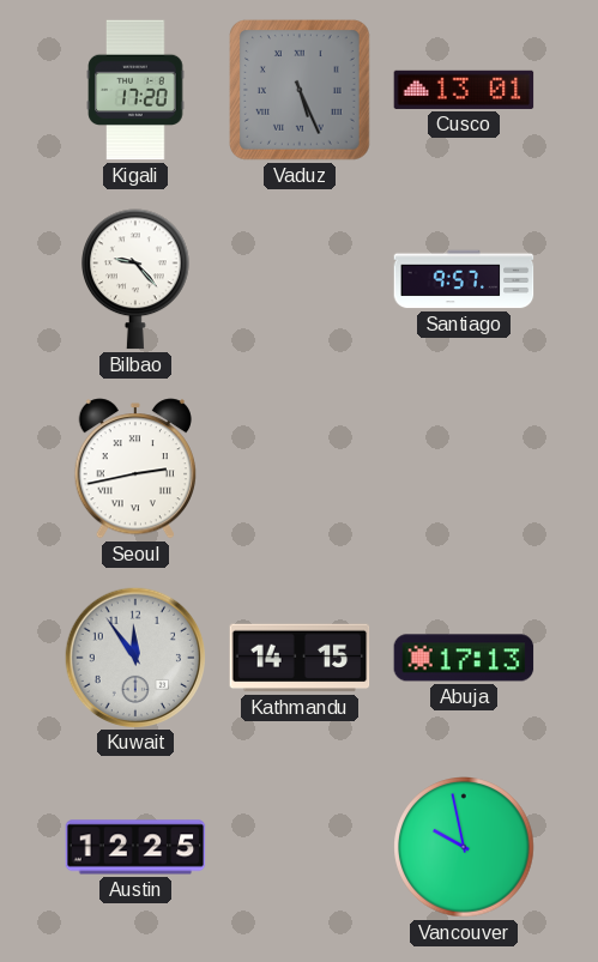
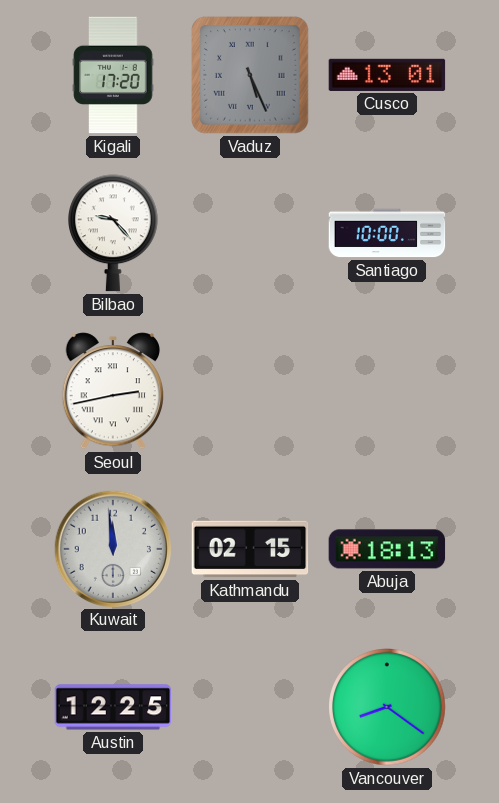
Santiago: 9:57 -> 10:00 (387, 233)
Kuwait: 11:54 -> 11:59 (112, 548)
Kathmandu: 14:15 -> 02:15 (250, 549)
Abuja: 17:13 -> 18:13 (387, 549)
Vancouver: 9:58 -> 8:21 (387, 707)
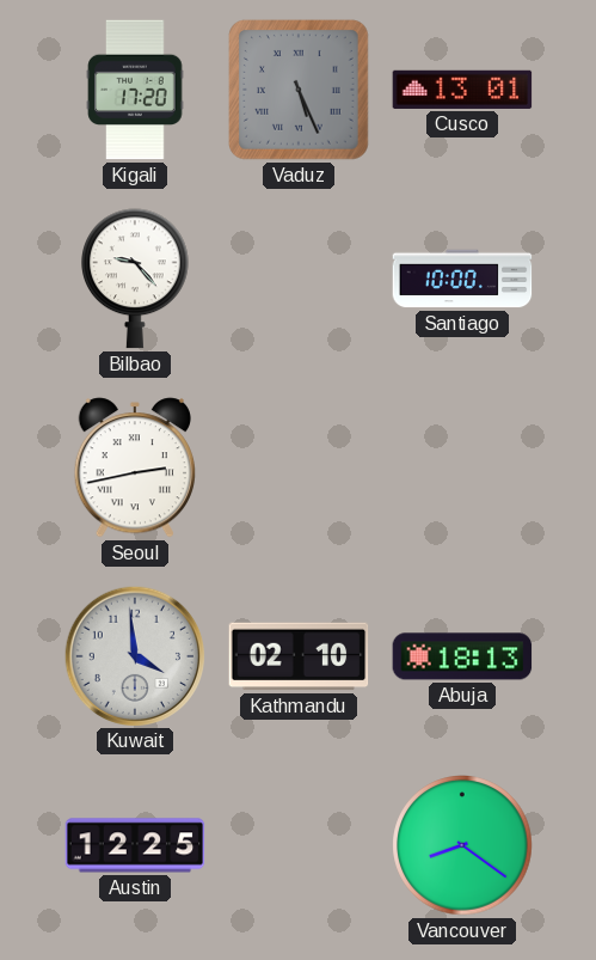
Kuwait: 11:59 -> 3:59 (134, 655)
Kathmandu: 02:15 -> 02:10 (299, 656)
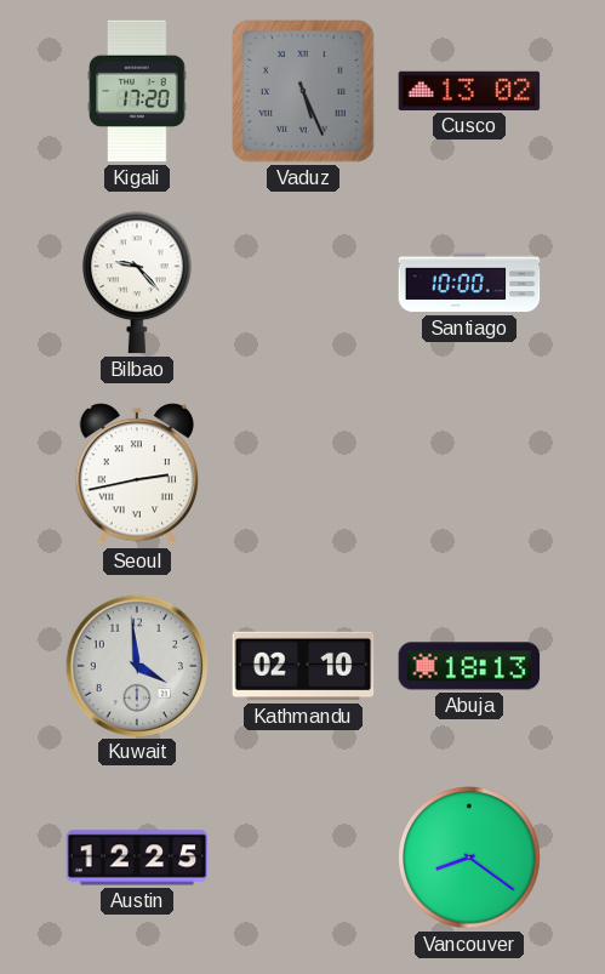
Cusco: 13:01 -> 13:02 (469, 91)
